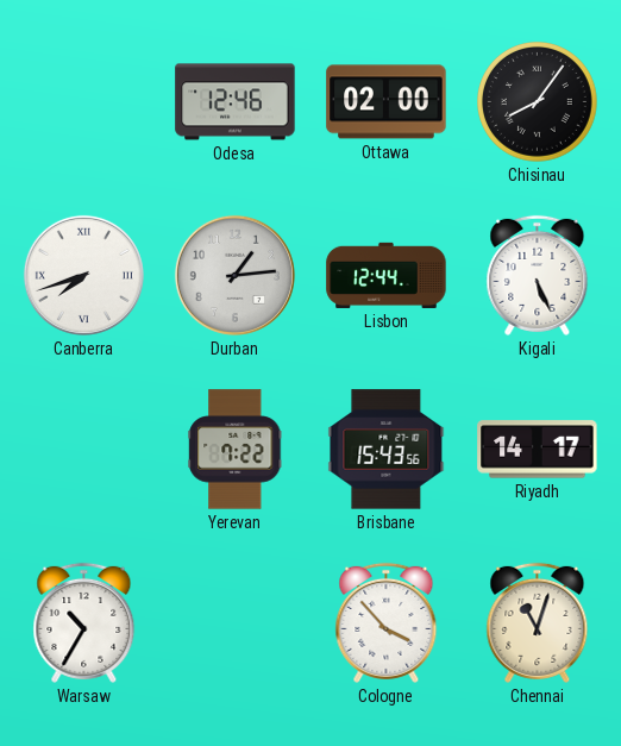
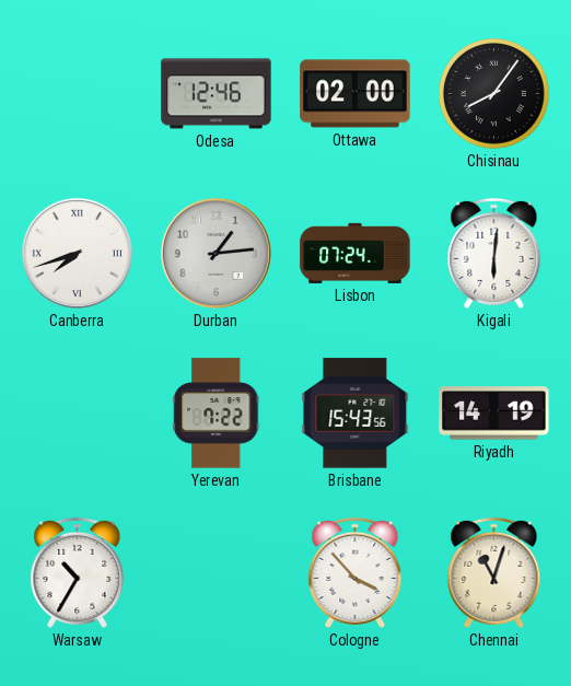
Lisbon: 12:44 -> 07:24 (356, 253)
Kigali: 5:26 -> 6:01 (494, 253)
Riyadh: 14:17 -> 14:19 (494, 414)
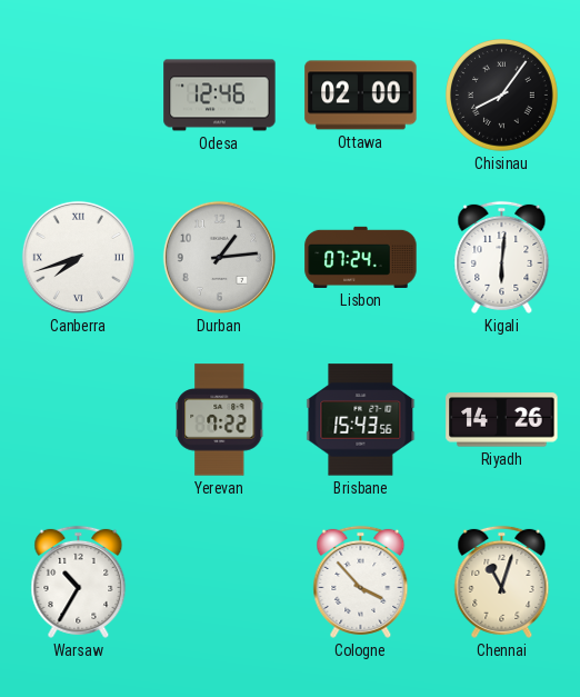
Riyadh: 14:19 -> 14:26 (502, 420)
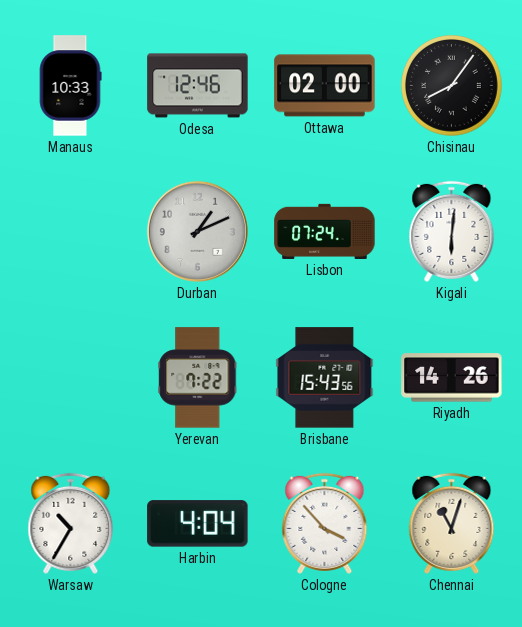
Manaus: none -> 10:33 (70, 86)
Canberra: 7:42 -> none (78, 257)
Durban: 1:14 -> 1:11 (197, 231)
Harbin: none -> 4:04 (198, 524)
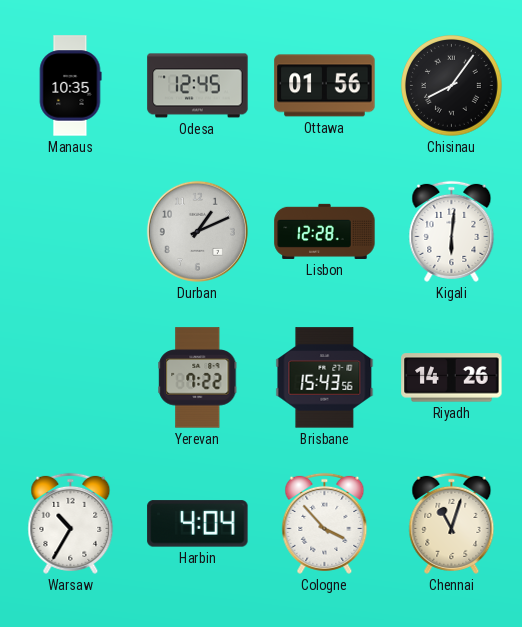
Manaus: 10:33 -> 10:35 (70, 86)
Odesa: 12:46 -> 12:45 (198, 86)
Ottawa: 02:00 -> 01:56 (325, 86)
Lisbon: 07:24 -> 12:28 (325, 231)
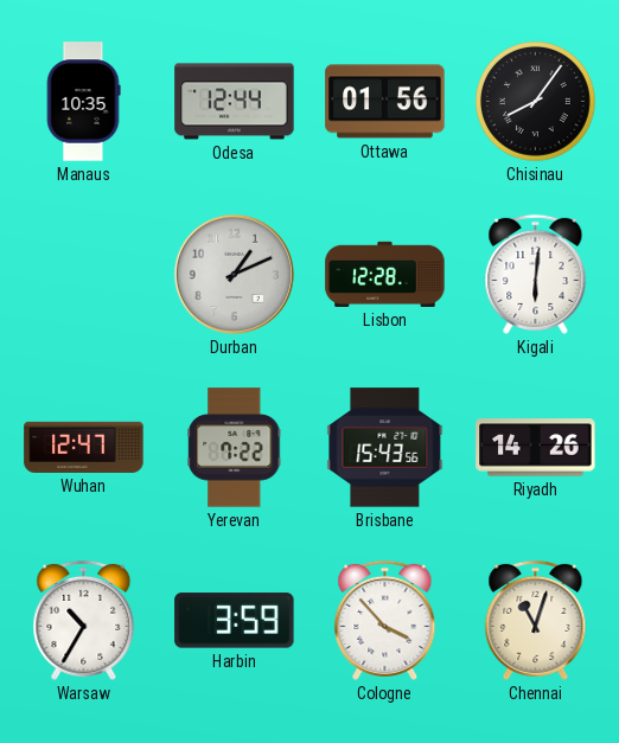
Odesa: 12:45 -> 12:44 (235, 102)
Wuhan: none -> 12:47 (84, 447)
Harbin: 4:04 -> 3:59 (235, 621)
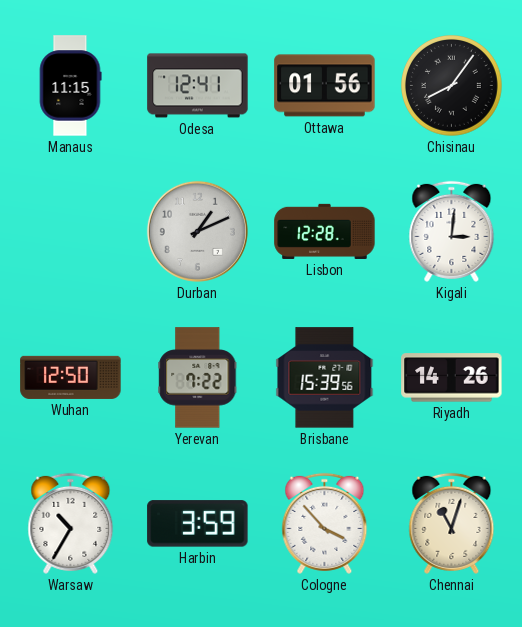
Manaus: 10:35 -> 11:15 (70, 86)
Odesa: 12:44 -> 12:41 (198, 86)
Kigali: 6:01 -> 3:01 (452, 231)
Wuhan: 12:47 -> 12:50 (71, 377)
Brisbane: 15:43 -> 15:39 (325, 378)
